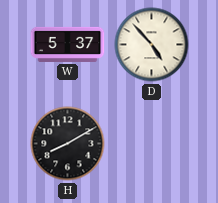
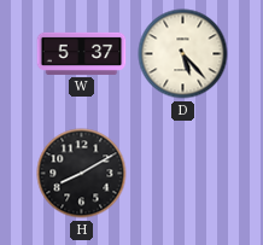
D: 4:53 -> 5:23 (183, 54)
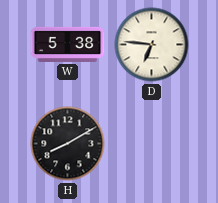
W: 5:37 -> 5:38 (68, 44)
D: 5:23 -> 6:46 (152, 45)
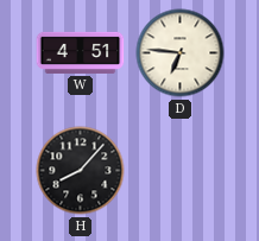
W: 5:38 -> 4:51 (81, 52)
H: 8:10 -> 8:07 (81, 171)
